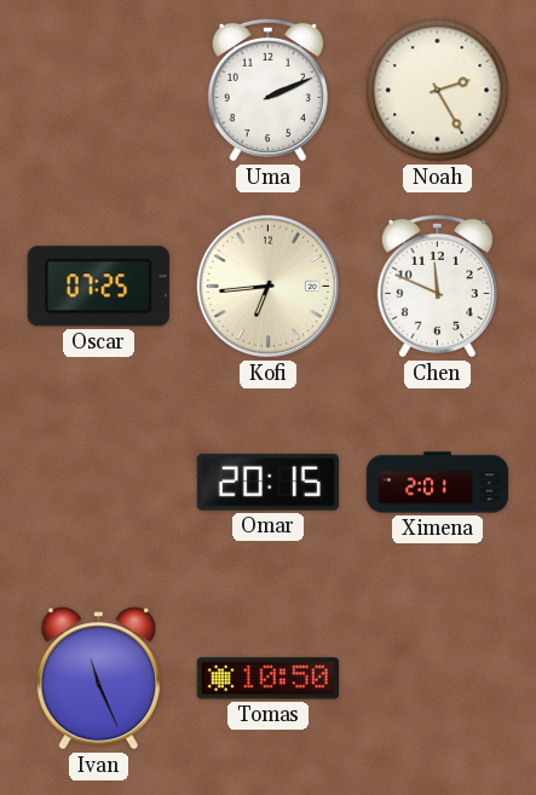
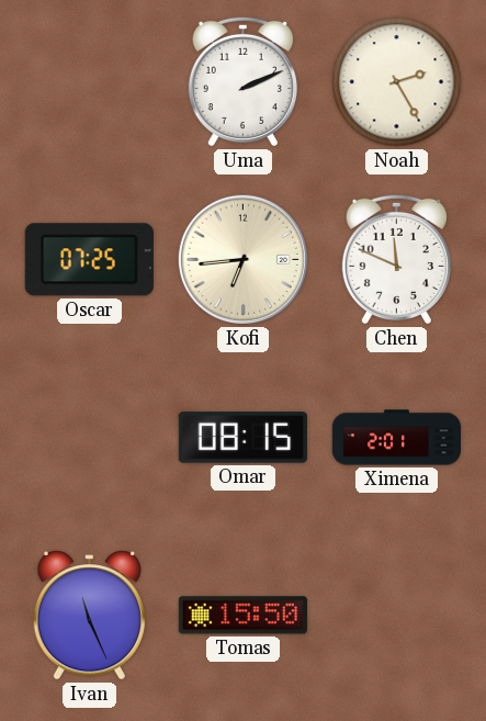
Omar: 20:15 -> 08:15 (242, 438)
Tomas: 10:50 -> 15:50 (242, 616)
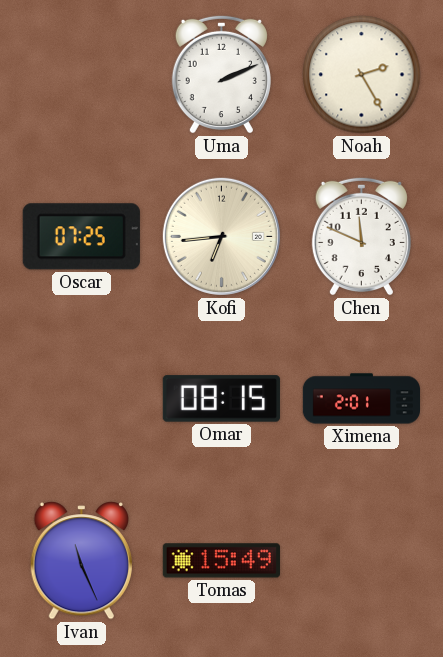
Tomas: 15:50 -> 15:49 (221, 561)
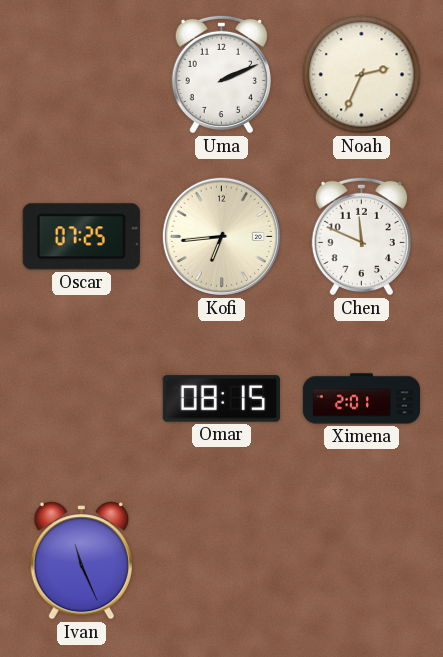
Noah: 2:25 -> 2:34 (362, 75)
Tomas: 15:49 -> none (221, 561)
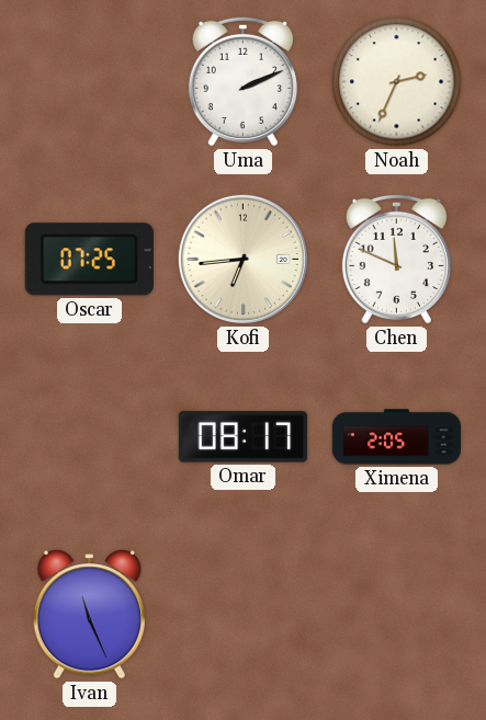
Omar: 08:15 -> 08:17 (242, 437)
Ximena: 2:01 -> 2:05 (396, 437)
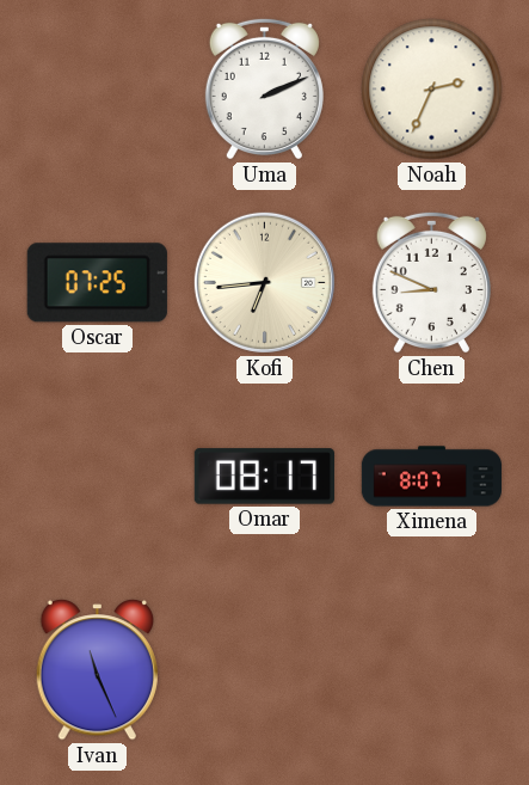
Chen: 11:49 -> 8:49 (431, 282)
Ximena: 2:05 -> 8:07 (431, 477)
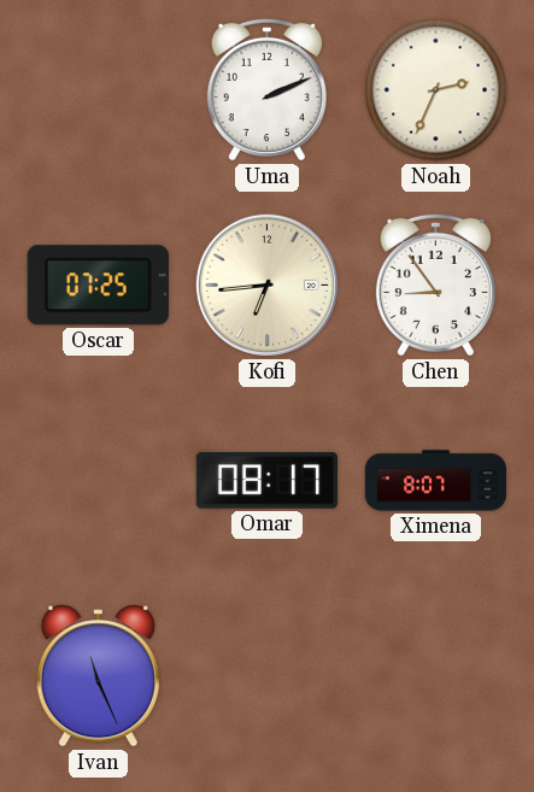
Chen: 8:49 -> 8:54 (435, 284)
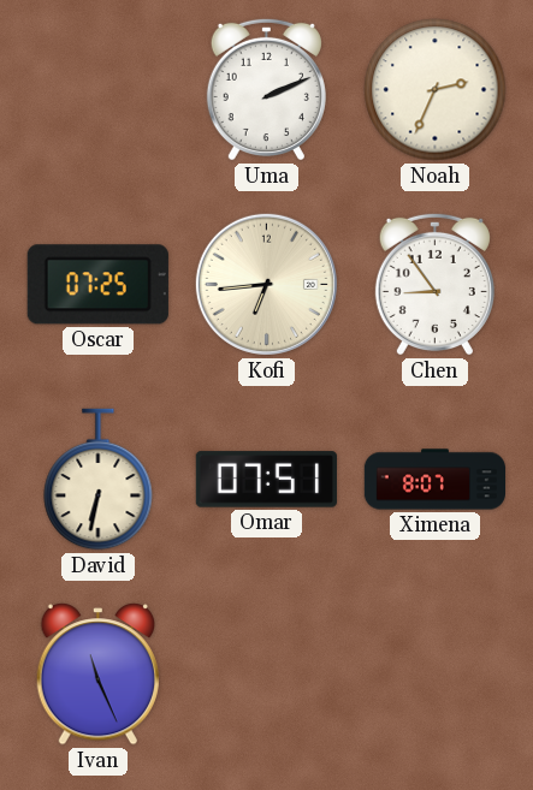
David: none -> 6:32 (99, 480)
Omar: 08:17 -> 07:51 (266, 480)
